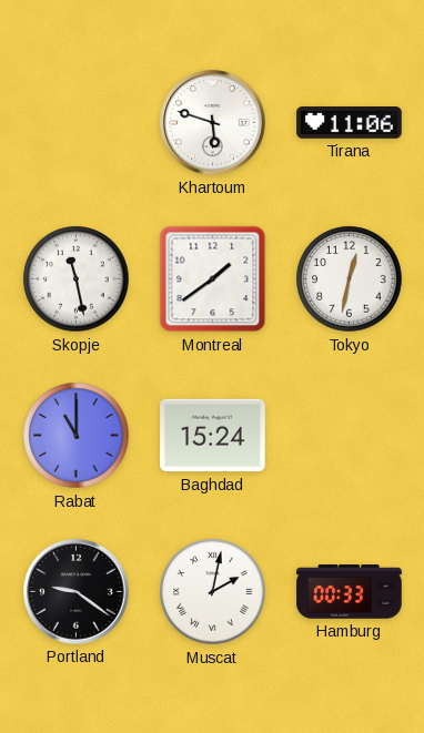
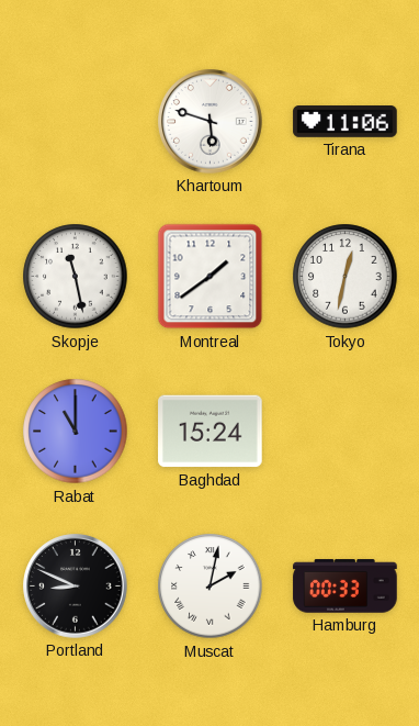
Portland: 9:21 -> 8:49 (76, 587)
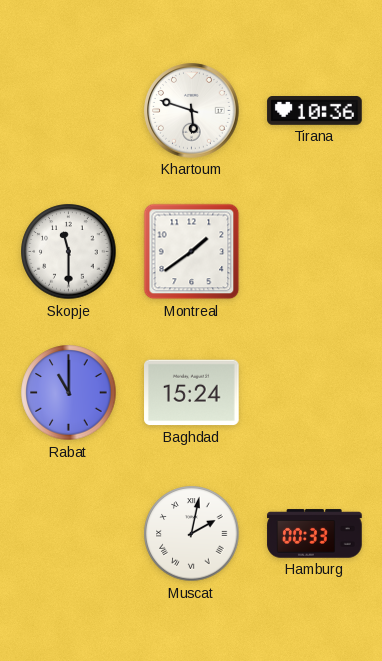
Tirana: 11:06 -> 10:36 (315, 111)
Skopje: 11:28 -> 11:30 (69, 252)
Tokyo: 12:32 -> none (346, 277)
Portland: 8:49 -> none (76, 587)
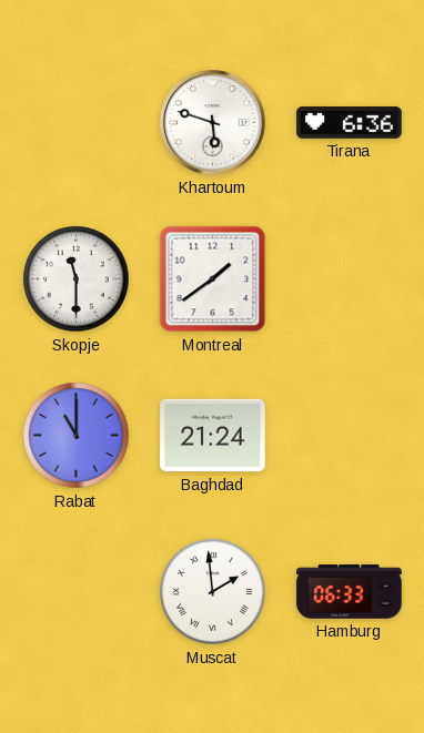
Tirana: 10:36 -> 6:36 (350, 123)
Baghdad: 15:24 -> 21:24 (213, 436)
Muscat: 2:02 -> 1:59 (213, 592)
Hamburg: 00:33 -> 06:33 (350, 592)
